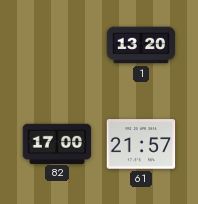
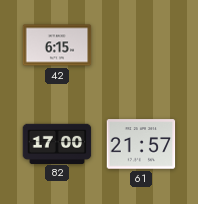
42: none -> 6:15 (57, 45)
1: 13:20 -> none (141, 45)
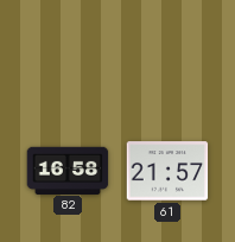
42: 6:15 -> none (57, 45)
82: 17:00 -> 16:58 (68, 170)
